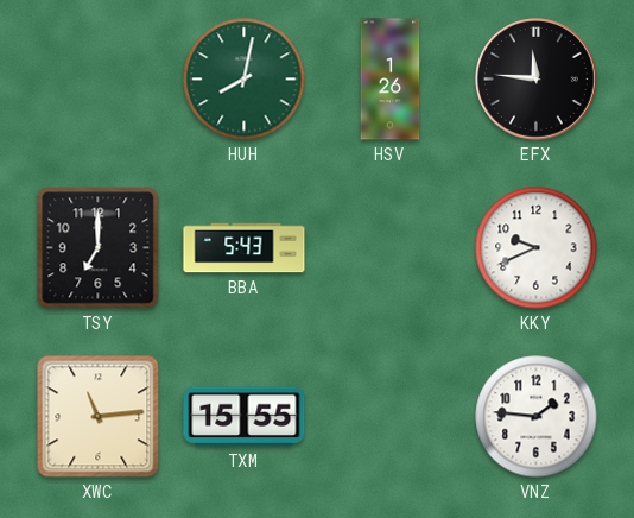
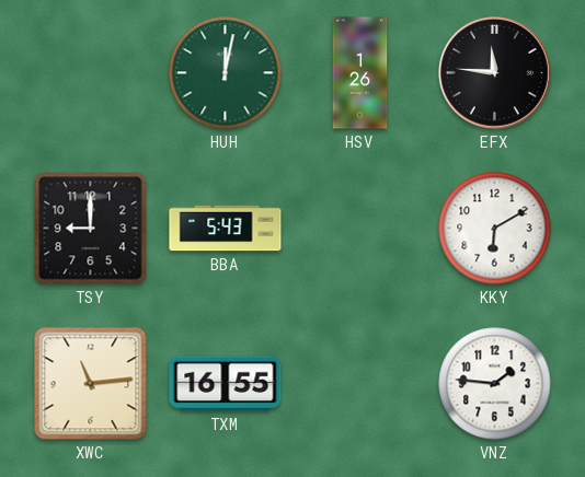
HUH: 8:02 -> 12:02 (226, 73)
TSY: 7:00 -> 9:00 (91, 229)
KKY: 9:41 -> 6:10 (495, 229)
TXM: 15:55 -> 16:55 (226, 384)
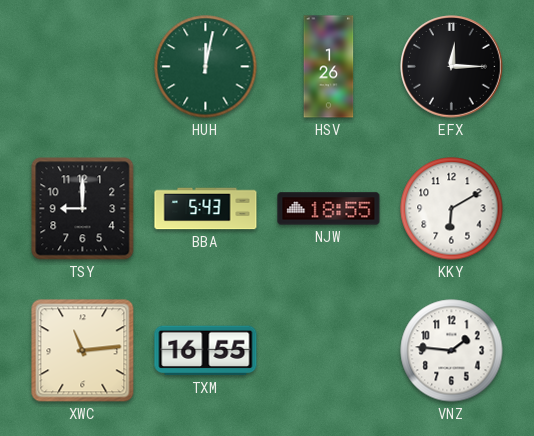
EFX: 11:46 -> 12:15 (452, 67)
NJW: none -> 18:55 (329, 209)
